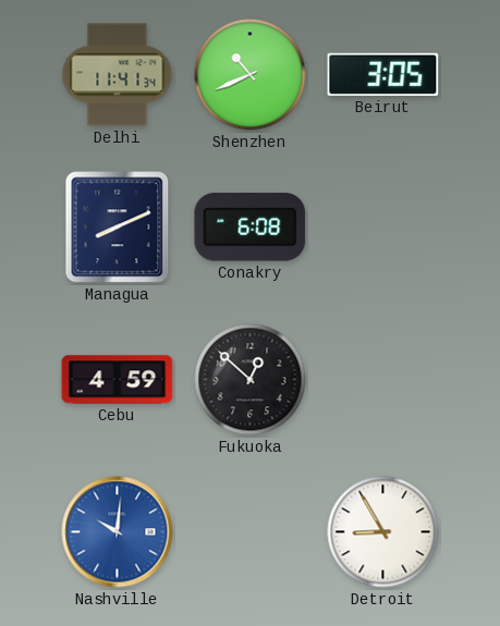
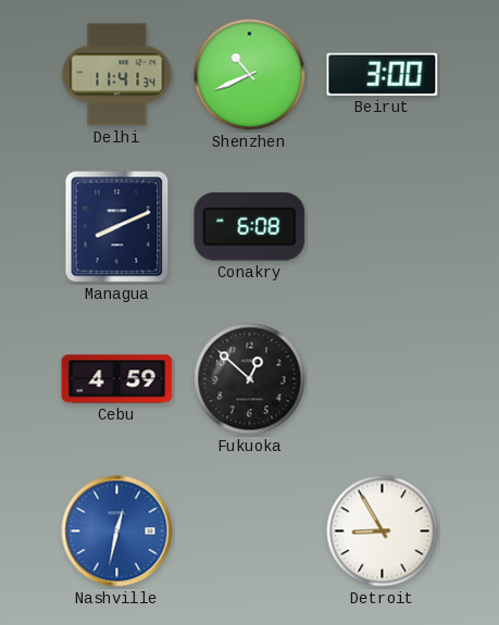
Beirut: 3:05 -> 3:00 (383, 74)
Nashville: 10:01 -> 12:32 (117, 532)
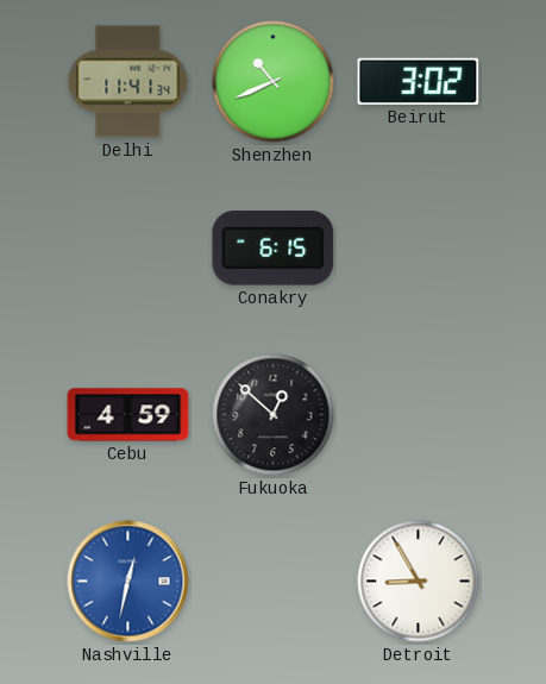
Beirut: 3:00 -> 3:02 (419, 81)
Managua: 8:11 -> none (117, 227)
Conakry: 6:08 -> 6:15 (274, 249)
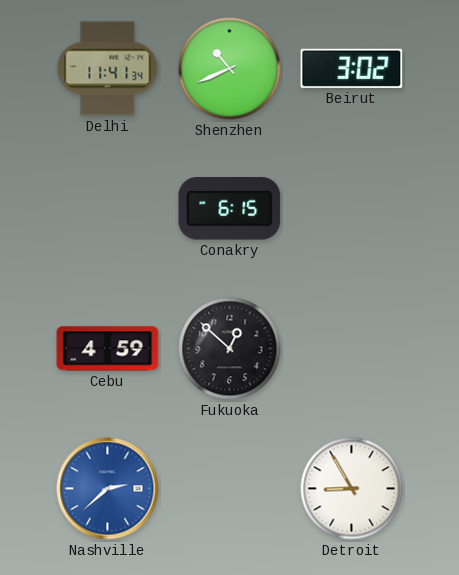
Nashville: 12:32 -> 2:38 (108, 489)
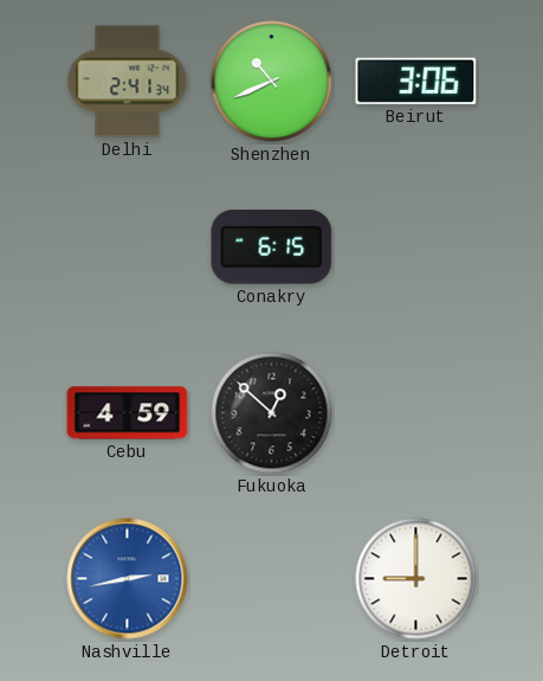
Delhi: 11:41 -> 2:41 (128, 82)
Beirut: 3:02 -> 3:06 (416, 81)
Nashville: 2:38 -> 2:43 (128, 579)
Detroit: 8:55 -> 9:00 (416, 579)
